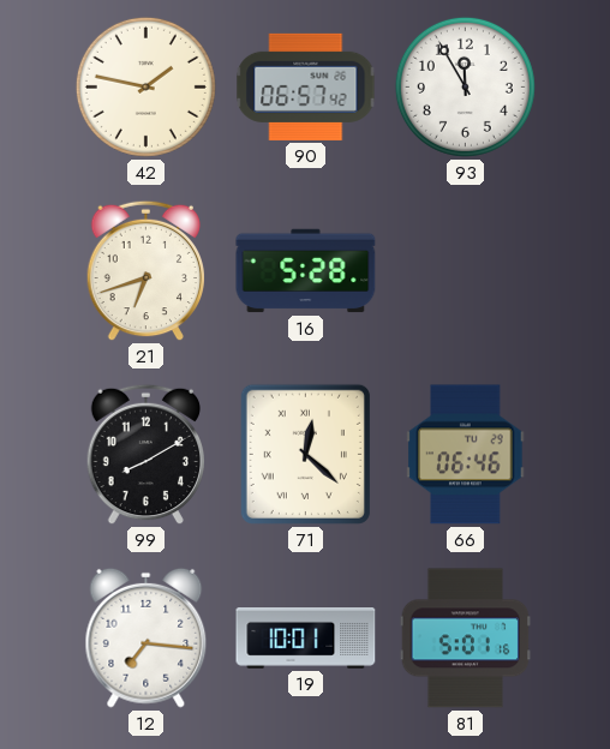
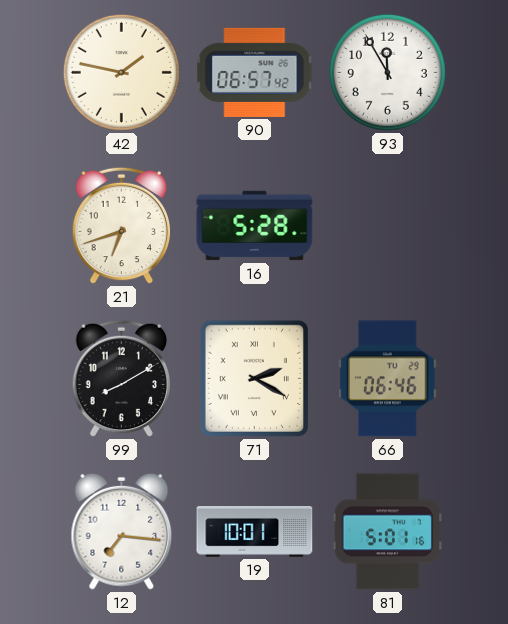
71: 12:22 -> 2:20 (254, 378)
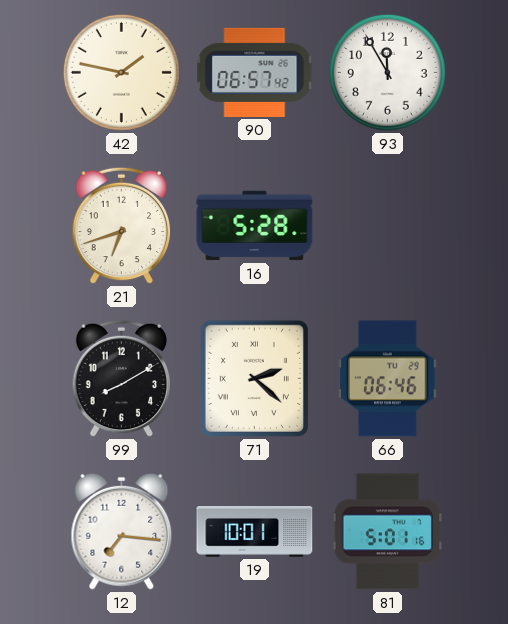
71: 2:20 -> 2:22 (254, 378)
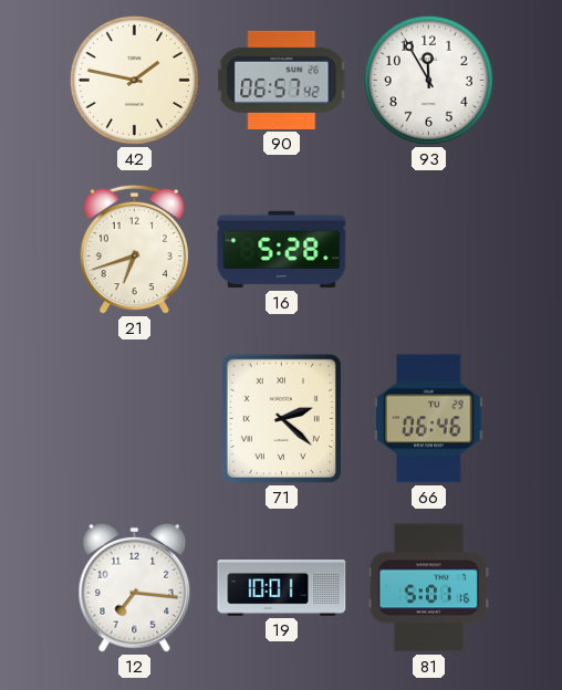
99: 8:10 -> none (122, 379)
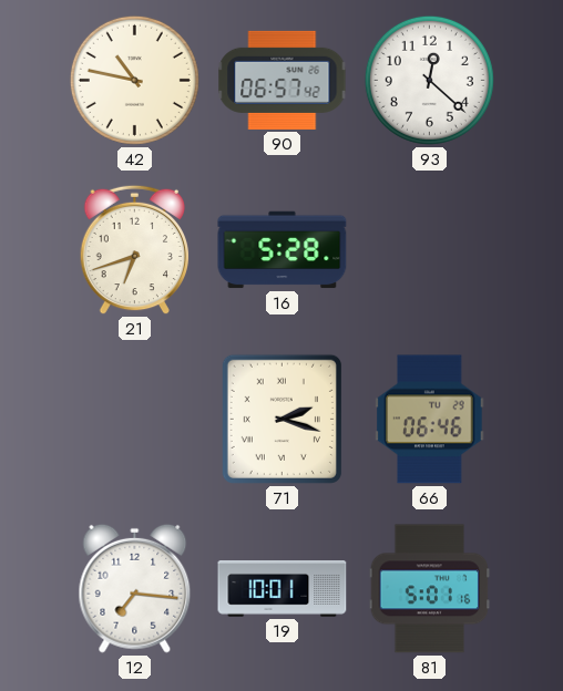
42: 1:47 -> 10:47 (134, 80)
93: 11:55 -> 12:22 (429, 80)
71: 2:22 -> 2:18 (281, 419)
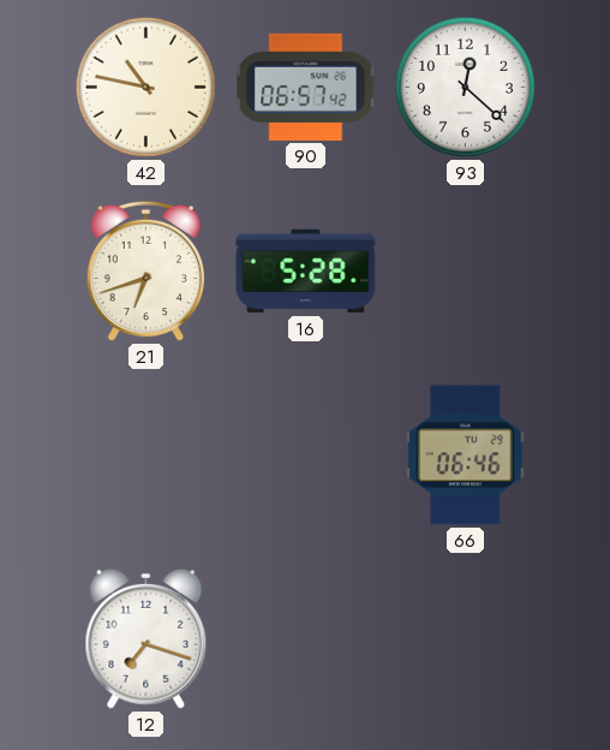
71: 2:18 -> none (281, 419)
12: 7:16 -> 7:18 (146, 638)
19: 10:01 -> none (283, 589)
81: 5:01 -> none (430, 589)
